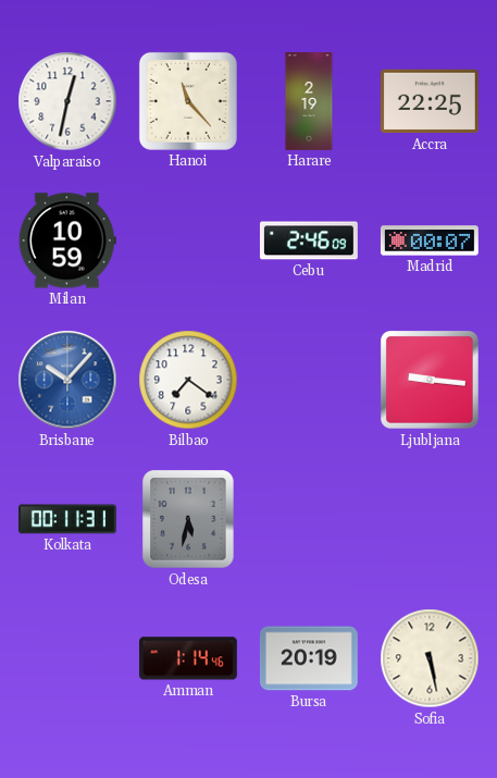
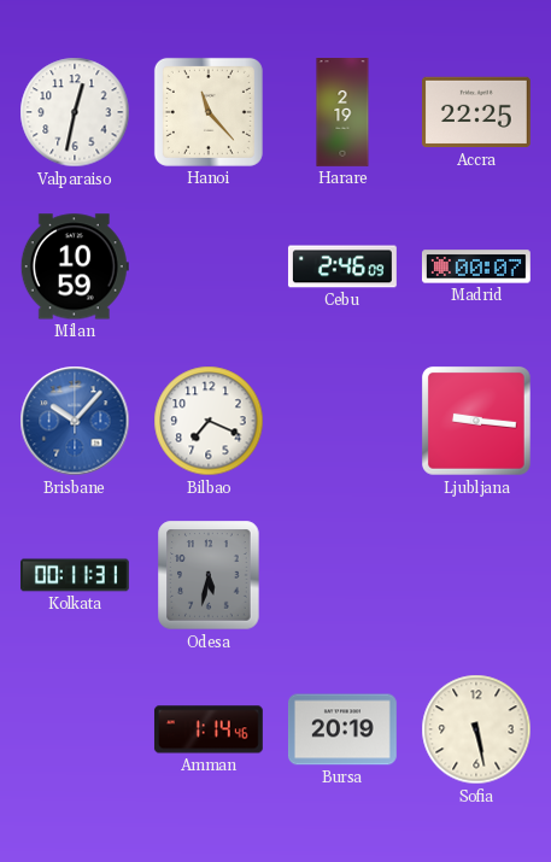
Bilbao: 7:21 -> 7:19 (209, 421)
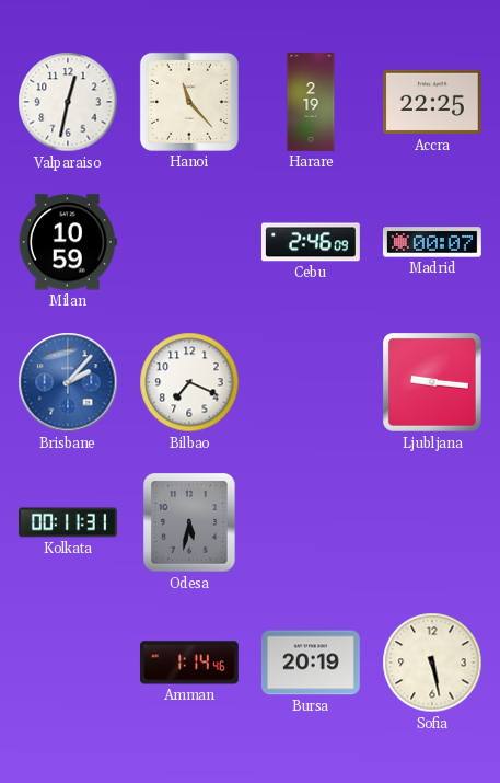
Brisbane: 10:07 -> 2:07 (68, 382)
